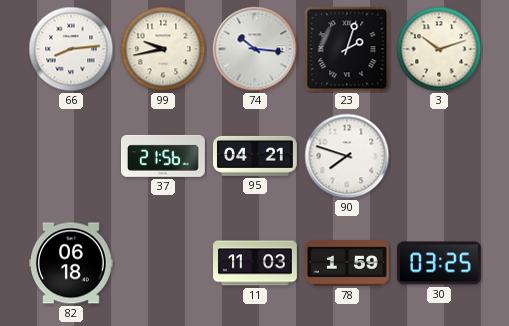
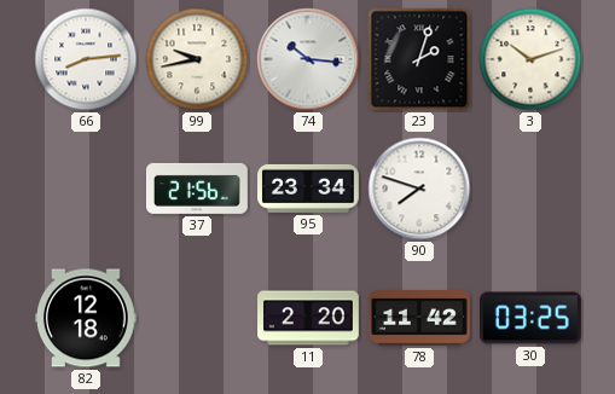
95: 04:21 -> 23:34 (309, 189)
82: 06:18 -> 12:18 (87, 318)
11: 11:03 -> 2:20 (309, 318)
78: 1:59 -> 11:42 (420, 318)
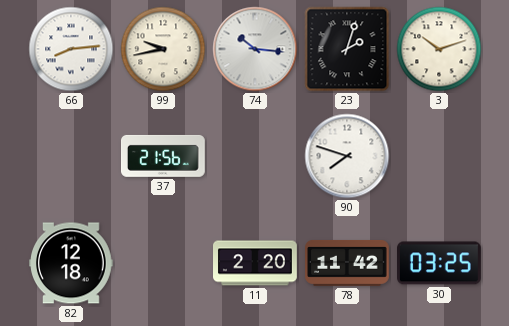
95: 23:34 -> none (309, 189)
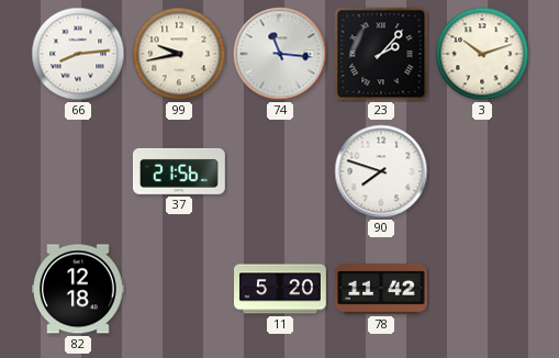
74: 10:16 -> 11:16 (280, 54)
23: 2:03 -> 2:07 (381, 54)
11: 2:20 -> 5:20 (281, 289)
30: 03:25 -> none (440, 263)
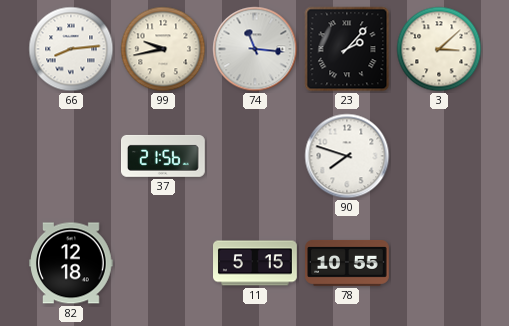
3: 10:12 -> 3:08 (439, 49)
11: 5:20 -> 5:15 (256, 263)
78: 11:42 -> 10:55 (348, 263)
